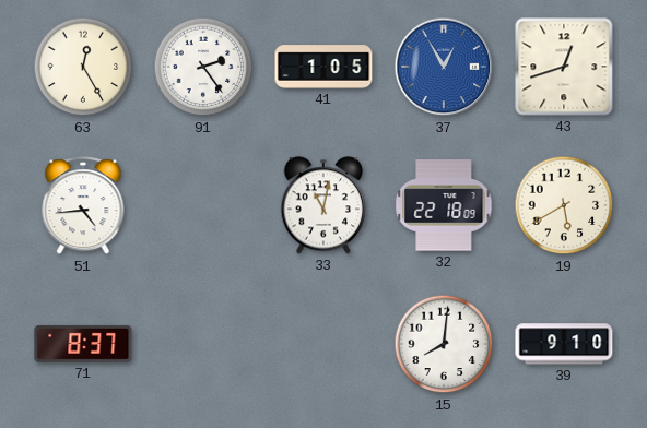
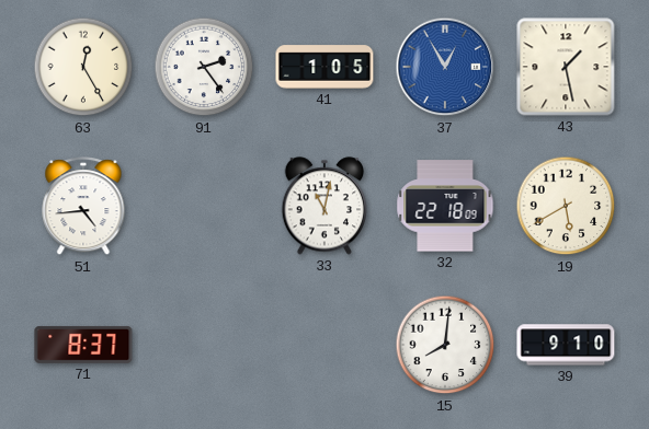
43: 12:42 -> 1:28 (566, 67)
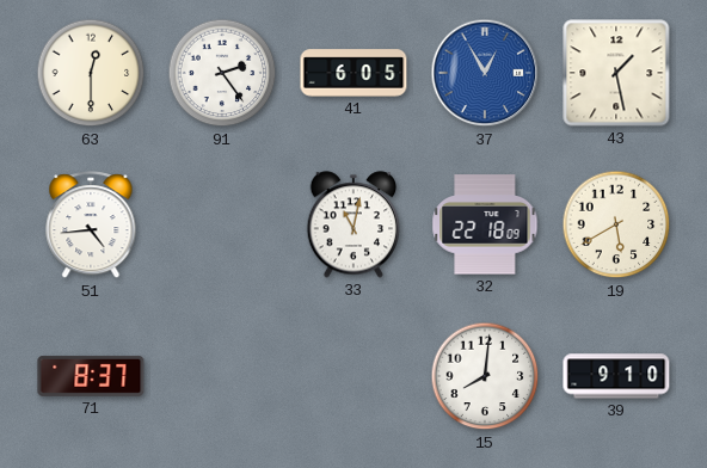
63: 12:25 -> 12:30 (91, 73)
41: 1:05 -> 6:05 (353, 73)
